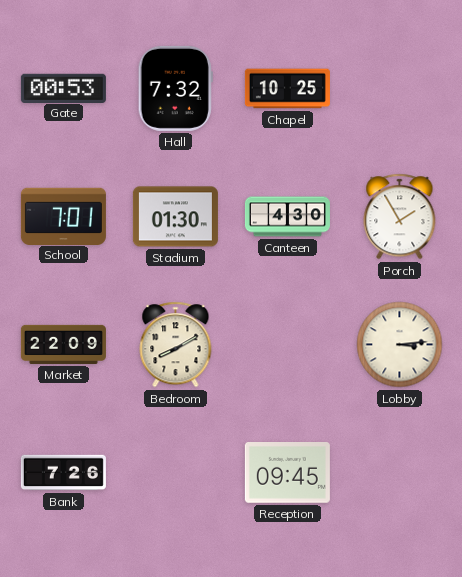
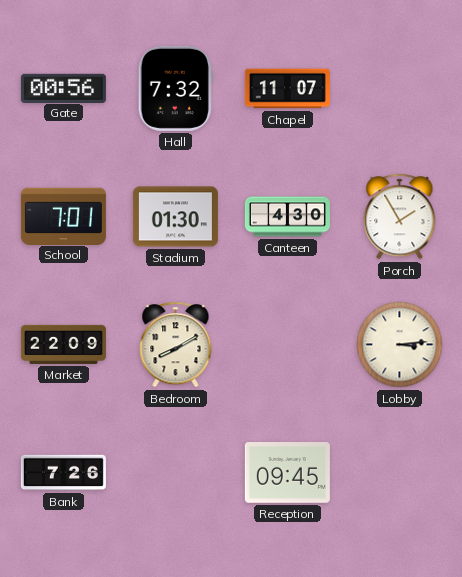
Gate: 00:53 -> 00:56 (63, 88)
Chapel: 10:25 -> 11:07 (287, 89)
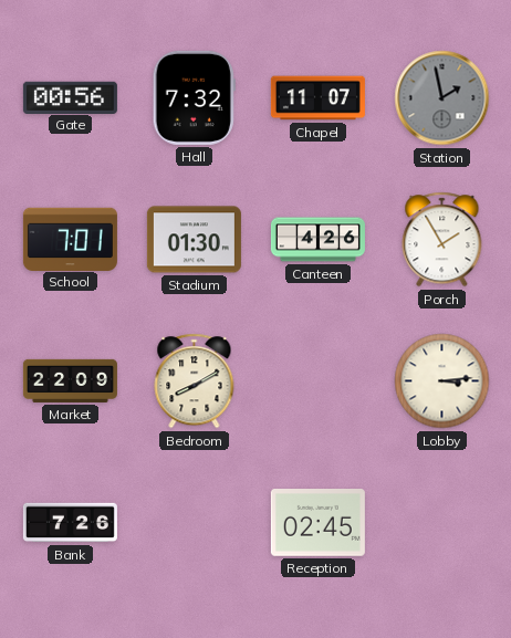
Station: none -> 1:58 (442, 98)
Canteen: 4:30 -> 4:26 (317, 240)
Reception: 09:45 -> 02:45 (317, 523)
